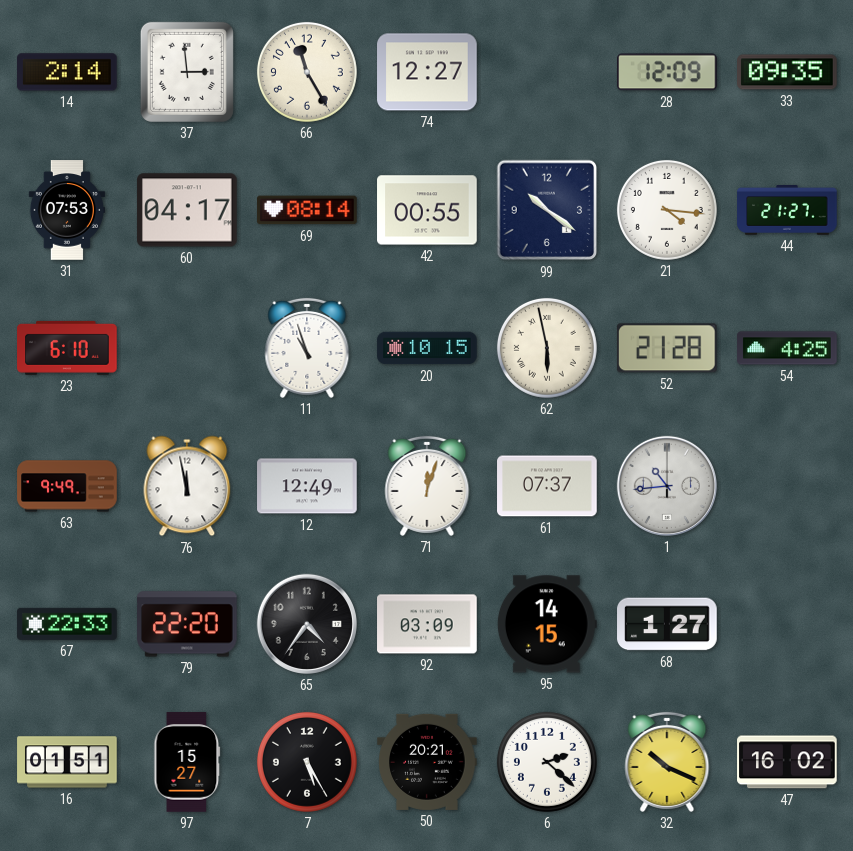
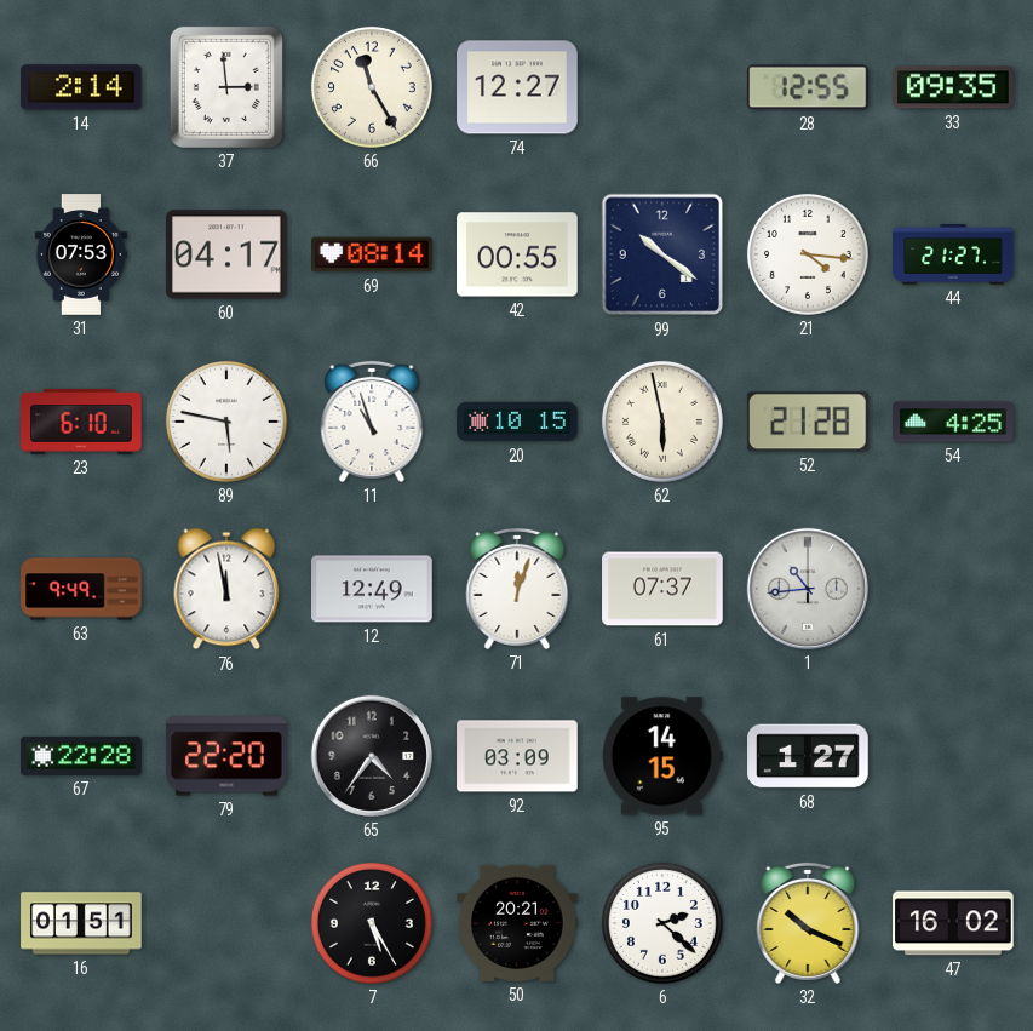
28: 12:09 -> 12:55 (809, 87)
89: none -> 5:47 (226, 422)
67: 22:33 -> 22:28 (81, 756)
97: 15:27 -> none (187, 762)
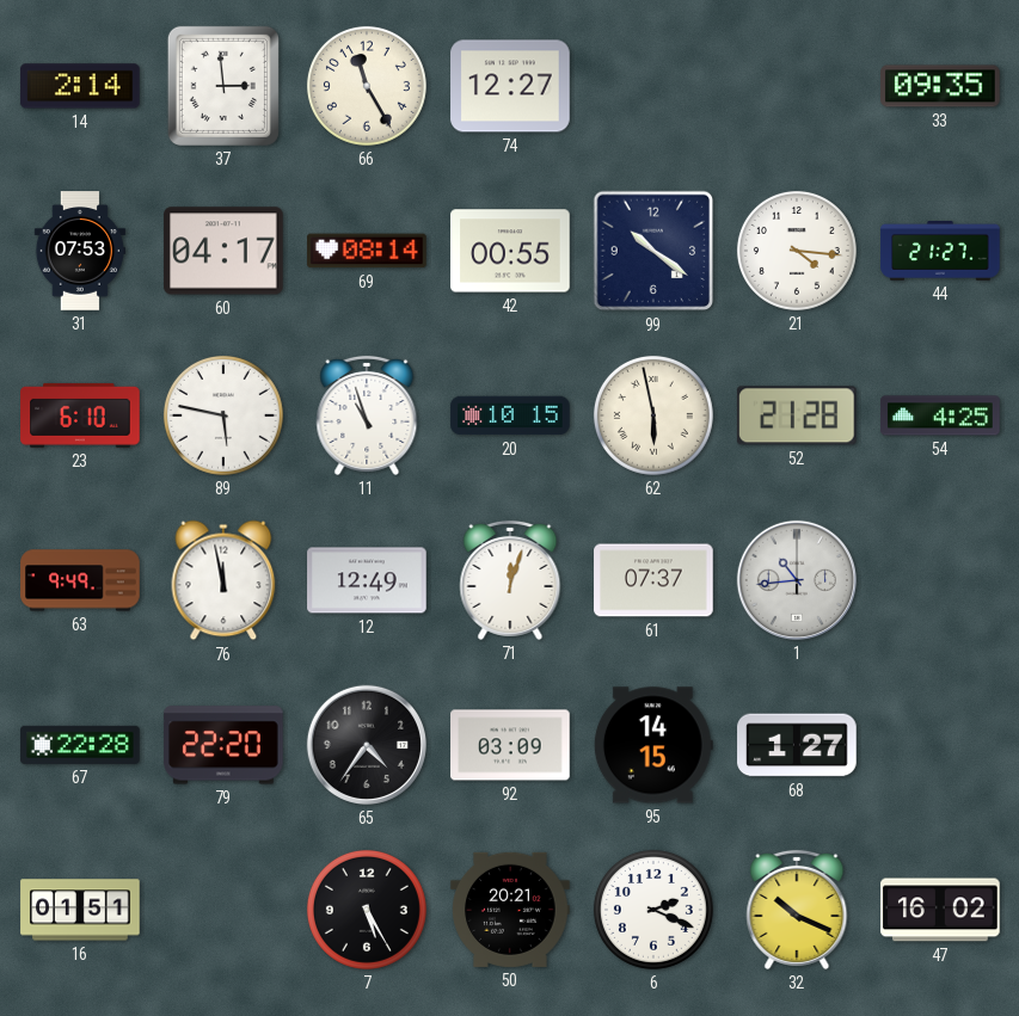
28: 12:55 -> none (809, 87)
6: 2:22 -> 2:19 (653, 910)
